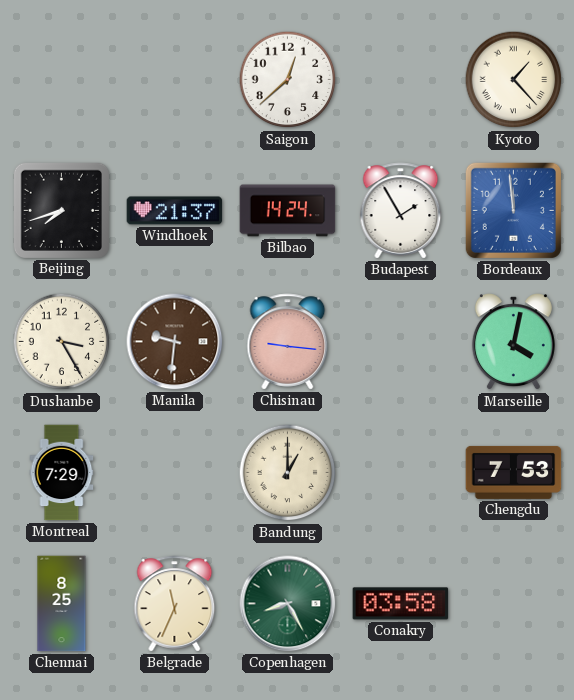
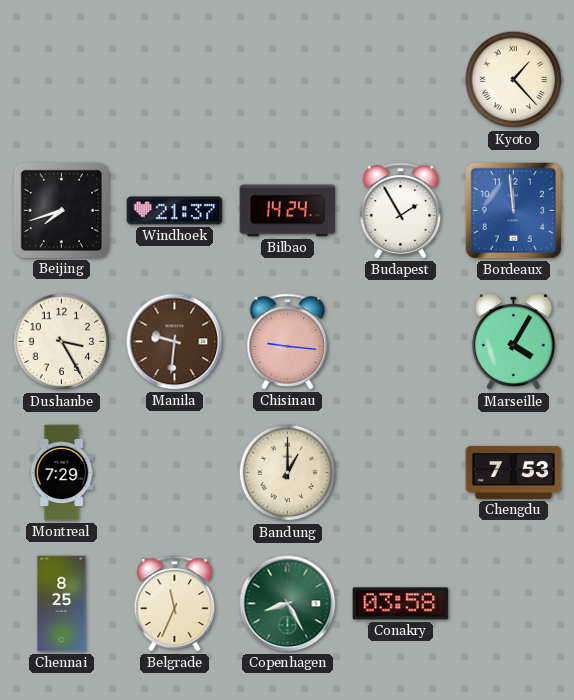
Saigon: 12:38 -> none (288, 80)
Marseille: 4:02 -> 4:05 (513, 342)
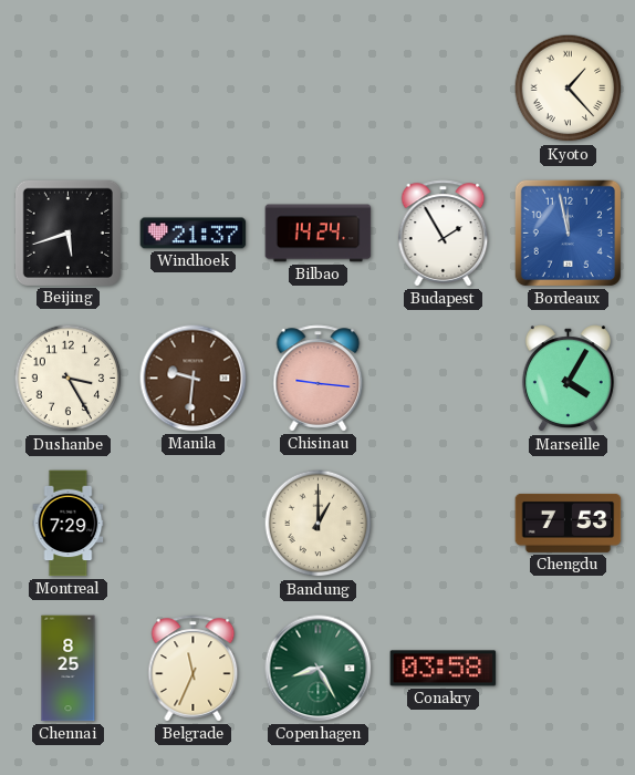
Beijing: 7:42 -> 5:42 (67, 232)
Bordeaux: 11:59 -> 11:58 (568, 232)
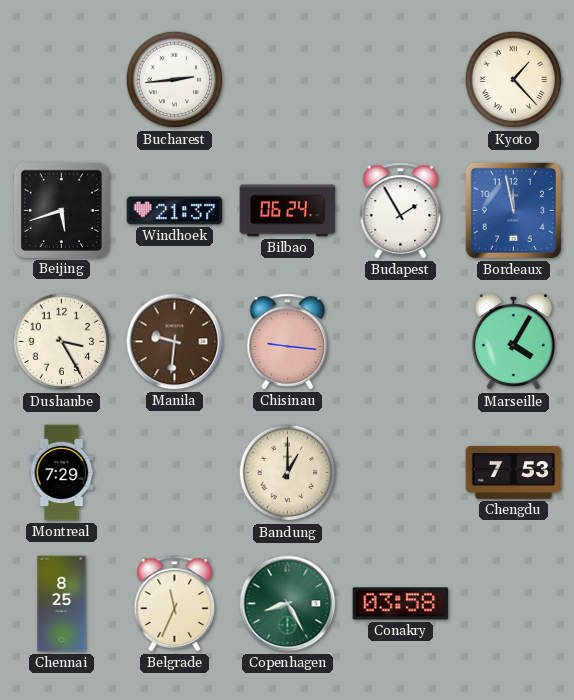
Bucharest: none -> 2:44 (175, 80)
Bilbao: 14:24 -> 06:24 (288, 211)
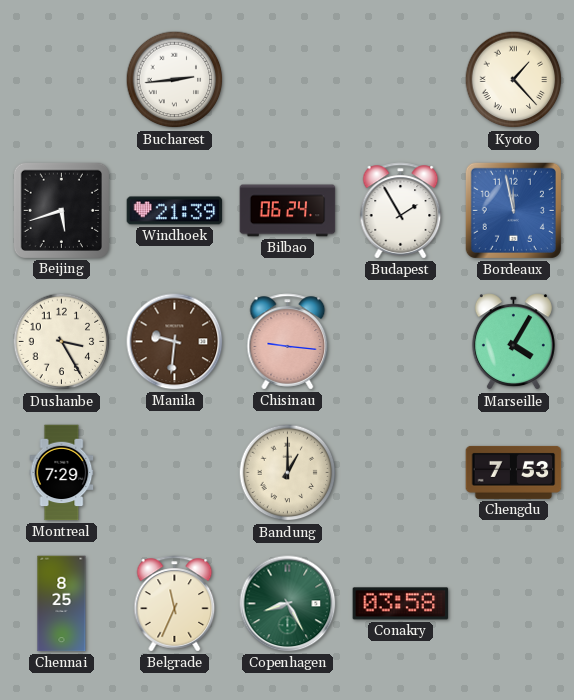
Windhoek: 21:37 -> 21:39 (175, 211)
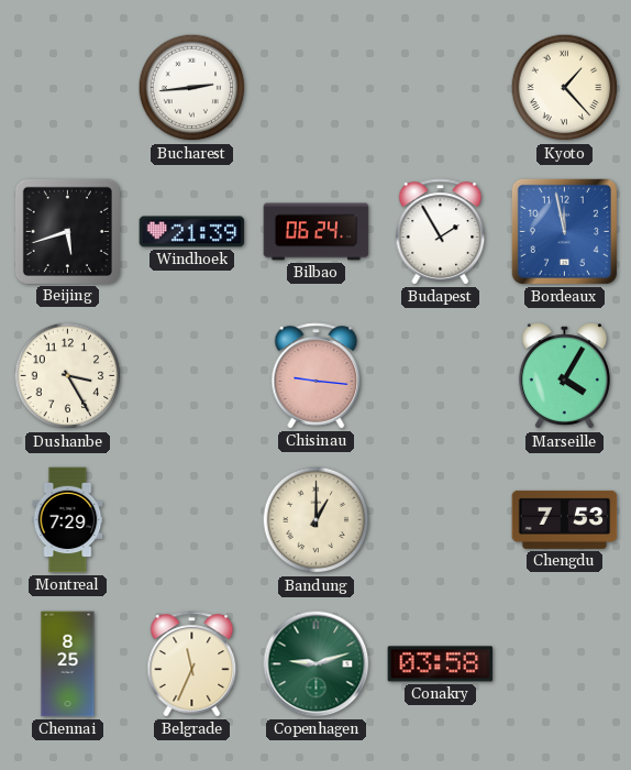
Manila: 9:31 -> none (175, 342)
Copenhagen: 8:25 -> 9:12 (317, 664)
